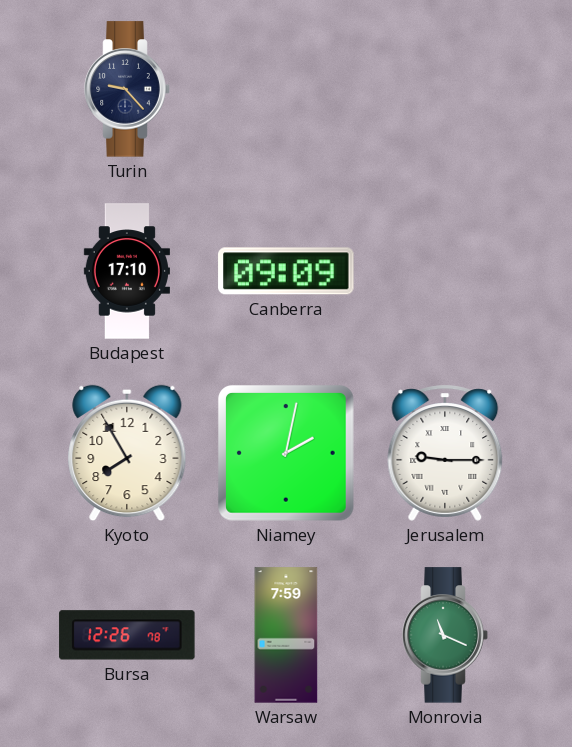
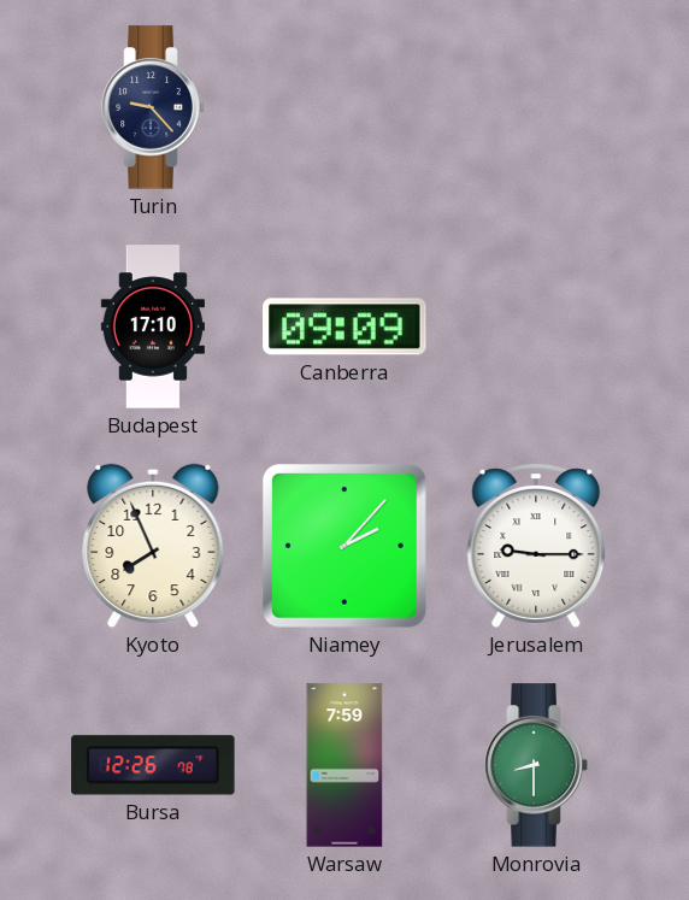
Kyoto: 7:55 -> 7:56 (153, 546)
Niamey: 2:02 -> 2:07 (344, 546)
Monrovia: 11:19 -> 8:30 (536, 765)
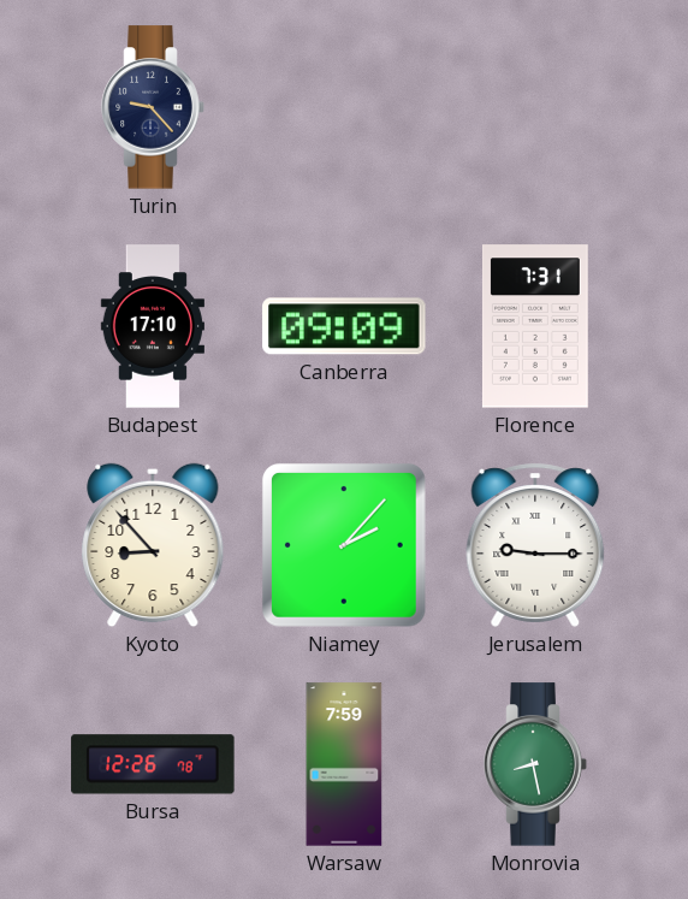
Florence: none -> 7:31 (535, 326)
Kyoto: 7:56 -> 8:53 (153, 545)
Monrovia: 8:30 -> 8:28 (535, 764)
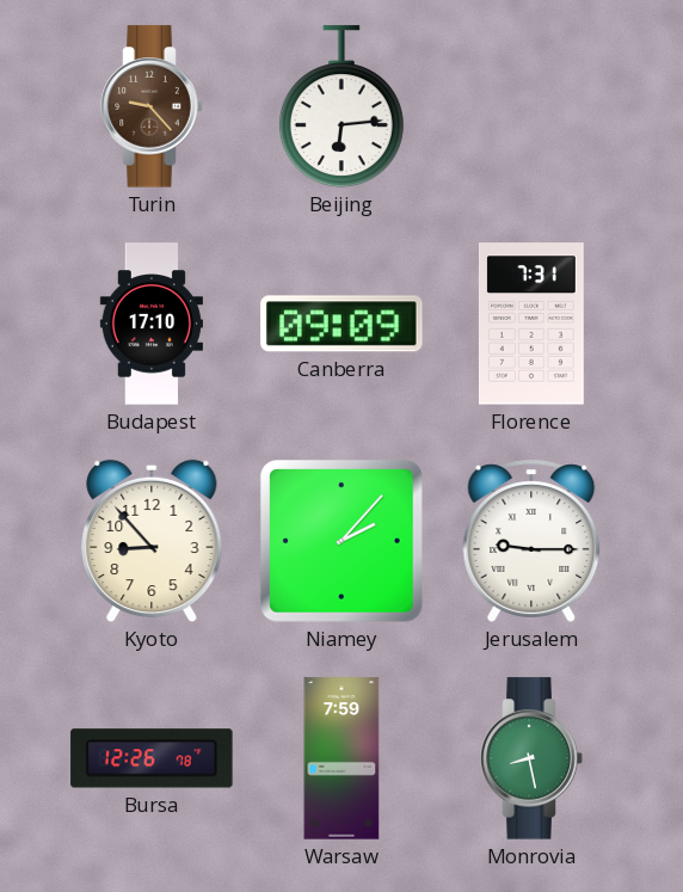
Turin dial: navy -> brown (152, 106)
Beijing: none -> 6:14 (341, 107)
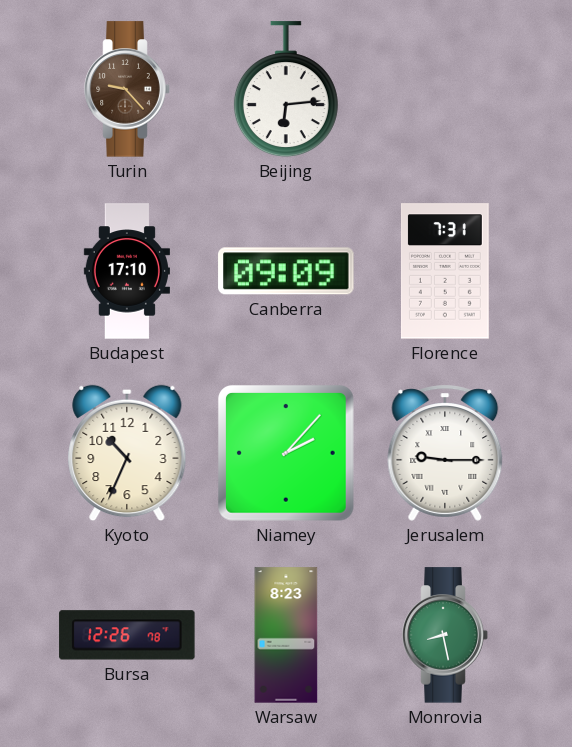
Kyoto: 8:53 -> 10:34 (127, 453)
Warsaw: 7:59 -> 8:23 (286, 635)
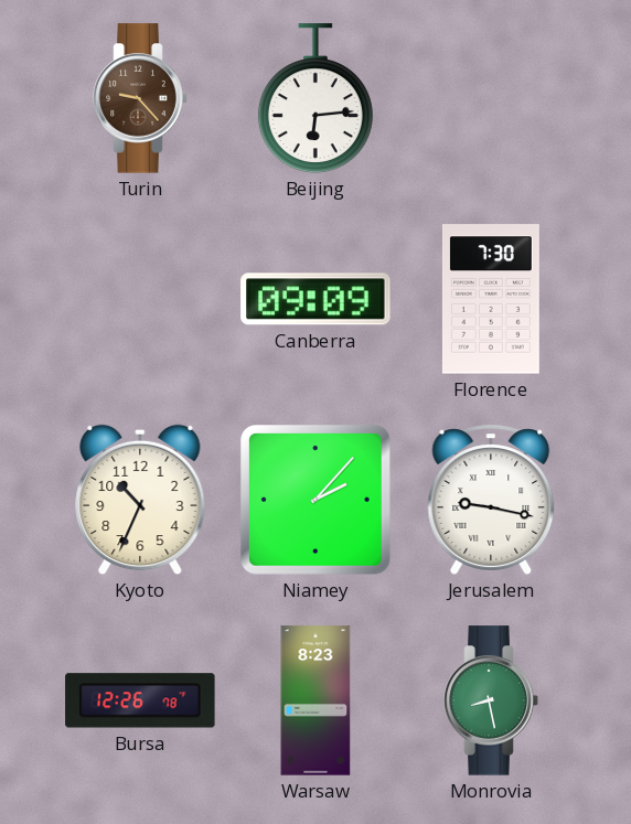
Budapest: 17:10 -> none (127, 271)
Florence: 7:31 -> 7:30 (491, 299)
Jerusalem: 9:15 -> 9:17 (491, 500)
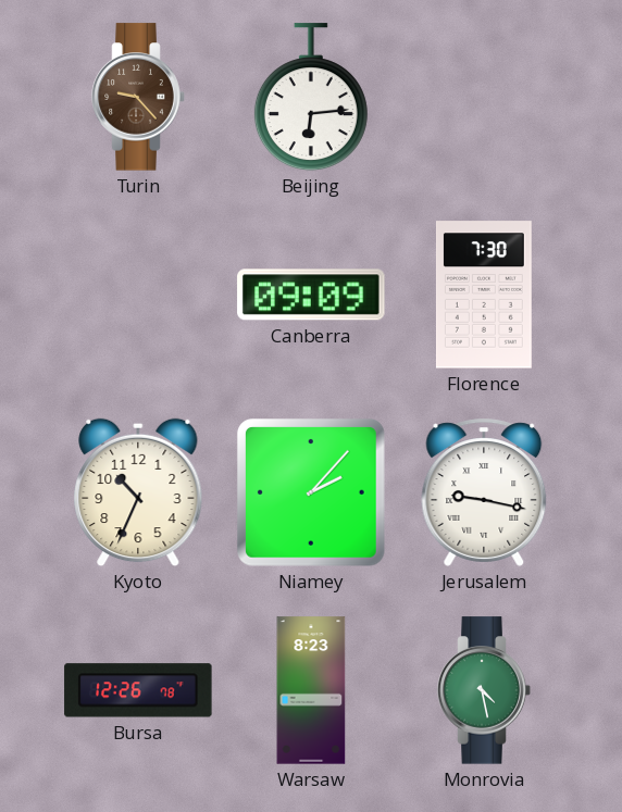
Monrovia: 8:28 -> 4:28 (484, 690)
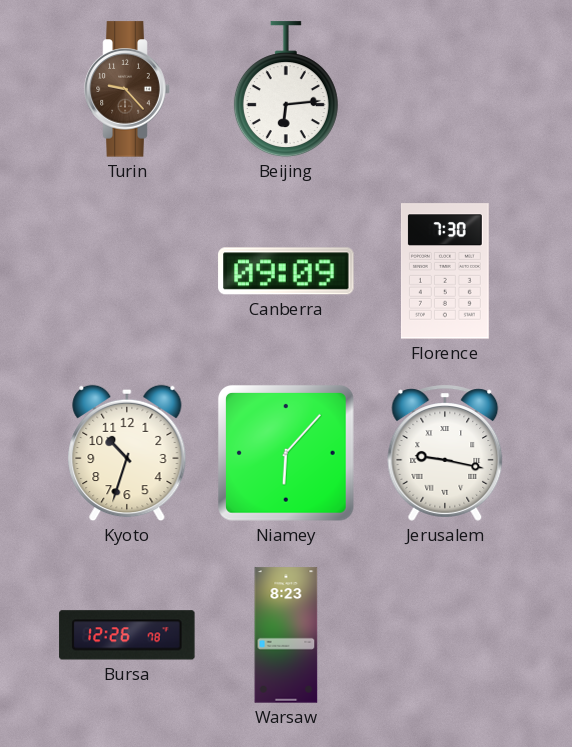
Kyoto: 10:34 -> 10:33 (127, 453)
Niamey: 2:07 -> 6:07 (286, 453)
Monrovia: 4:28 -> none (484, 690)
